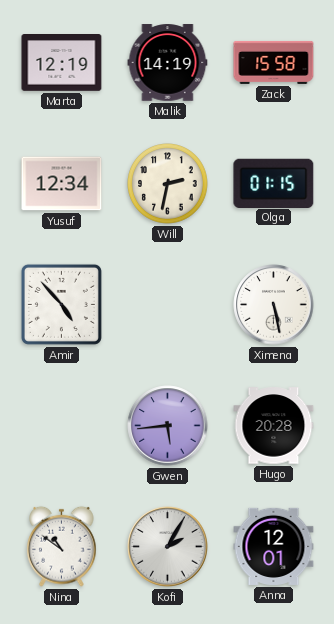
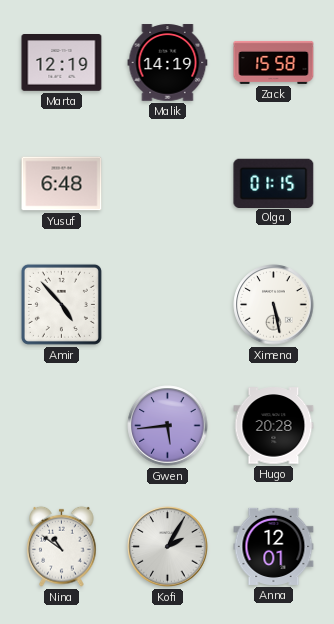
Yusuf: 12:34 -> 6:48 (62, 184)
Will: 2:32 -> none (168, 184)
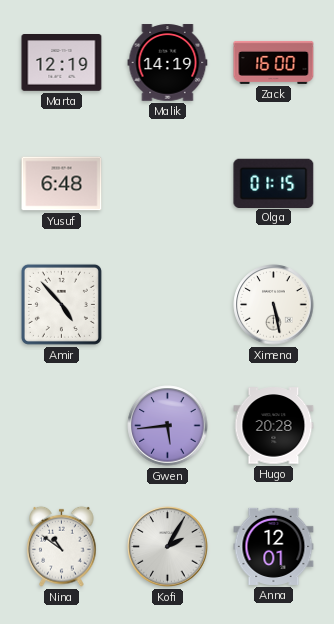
Zack: 15:58 -> 16:00 (274, 62)
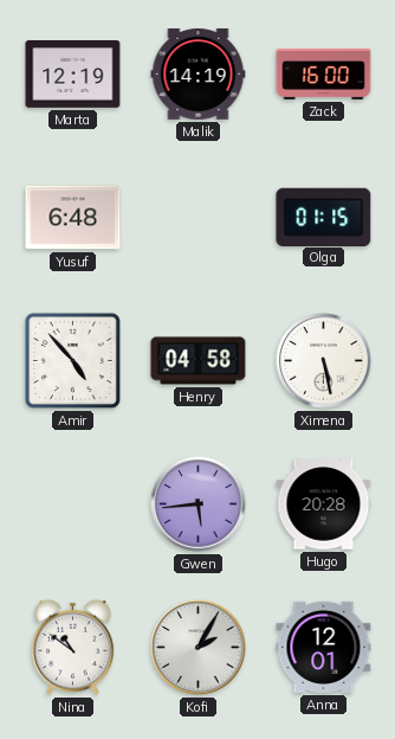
Henry: none -> 04:58 (199, 361)
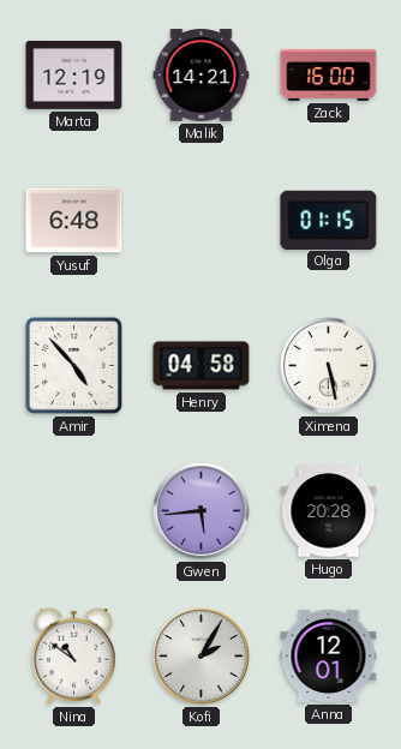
Malik: 14:19 -> 14:21 (202, 76)
